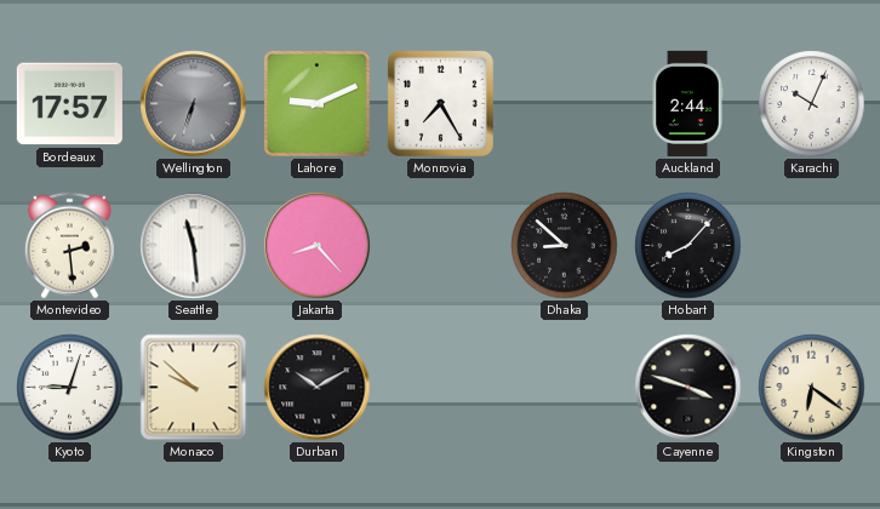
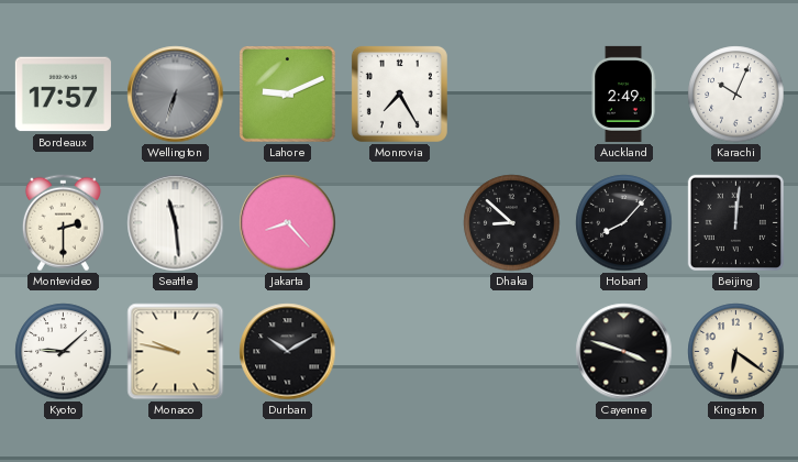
Auckland: 2:44 -> 2:49 (623, 94)
Montevideo: 2:29 -> 2:30 (63, 223)
Beijing: none -> 12:01 (735, 222)
Kyoto: 9:03 -> 9:08 (64, 352)
Monaco: 9:52 -> 9:47 (176, 352)
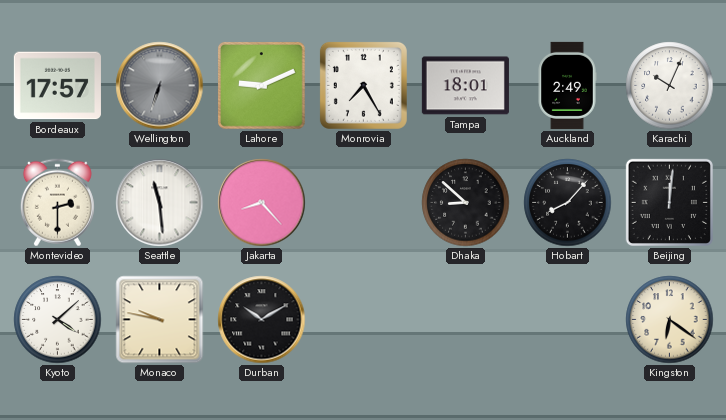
Tampa: none -> 18:01 (465, 86)
Kyoto: 9:08 -> 4:08 (58, 320)
Cayenne: 3:48 -> none (624, 352)
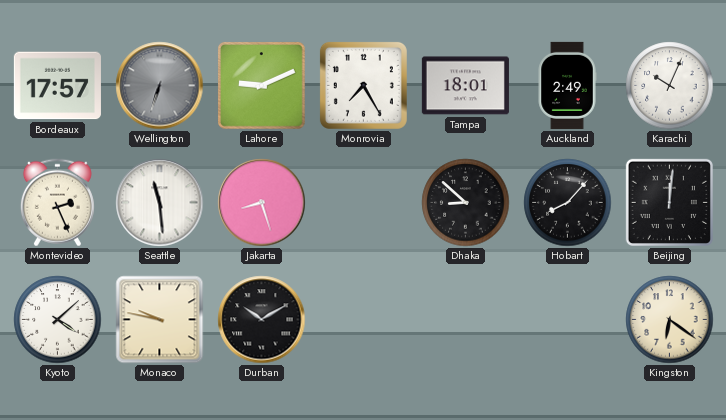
Montevideo: 2:30 -> 2:26 (57, 203)
Jakarta: 8:23 -> 8:27 (262, 203)
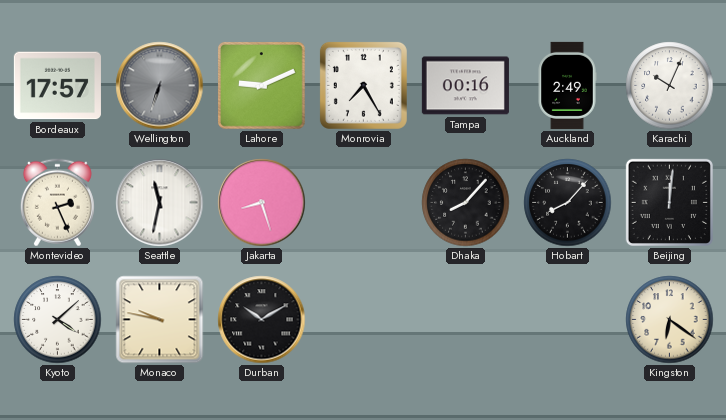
Tampa: 18:01 -> 00:16 (465, 86)
Seattle: 11:29 -> 11:32 (160, 203)
Dhaka: 8:52 -> 8:07 (466, 203)
